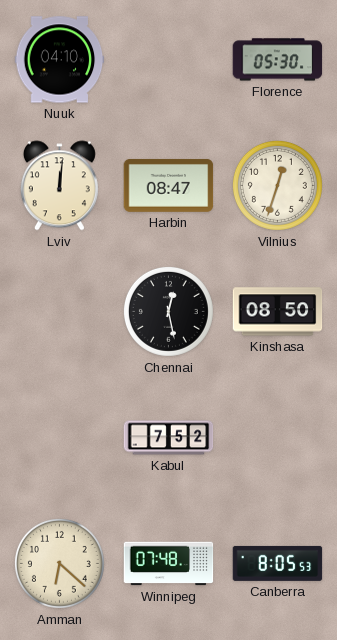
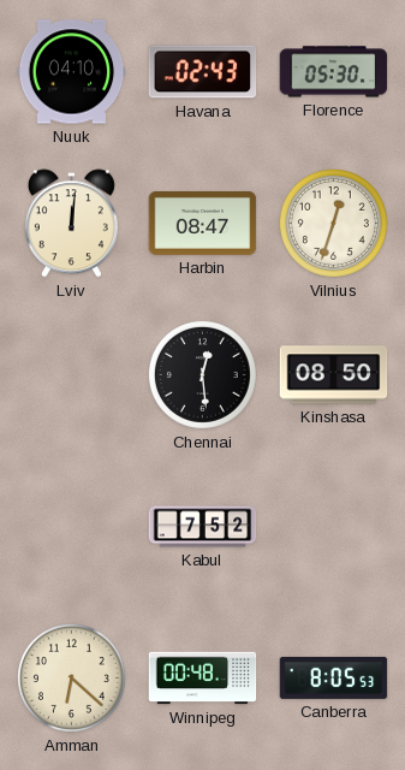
Havana: none -> 02:43 (203, 72)
Chennai: 12:28 -> 12:29 (202, 374)
Winnipeg: 07:48 -> 00:48 (203, 679)
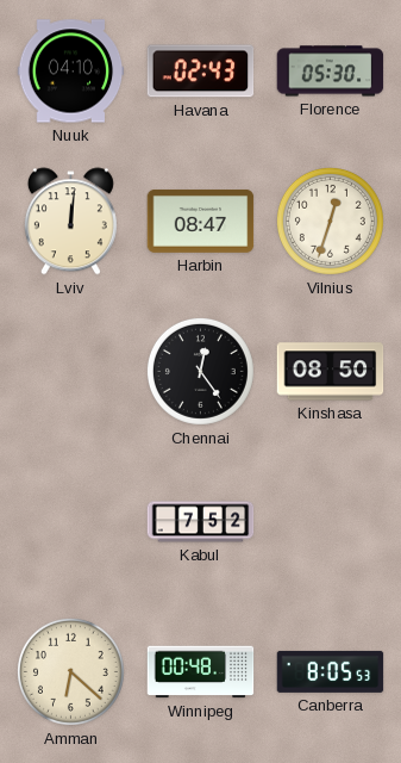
Chennai: 12:29 -> 12:24 (200, 371)
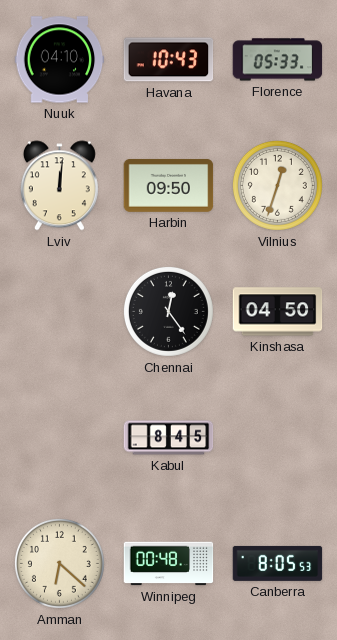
Havana: 02:43 -> 10:43 (169, 60)
Florence: 05:30 -> 05:33 (278, 60)
Harbin: 08:47 -> 09:50 (169, 185)
Kinshasa: 08:50 -> 04:50 (278, 312)
Kabul: 7:52 -> 8:45 (169, 438)
